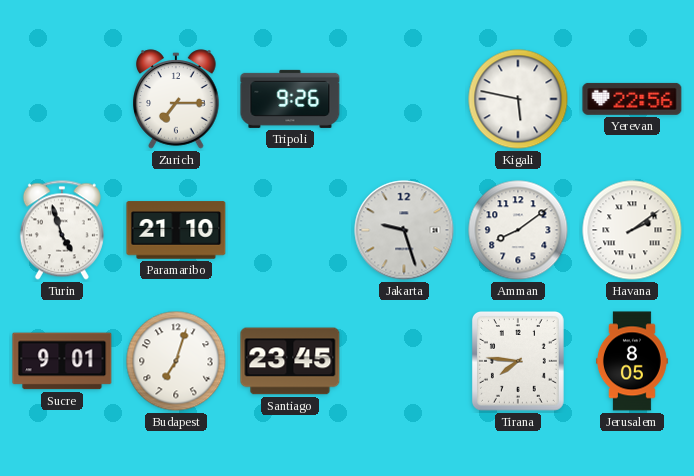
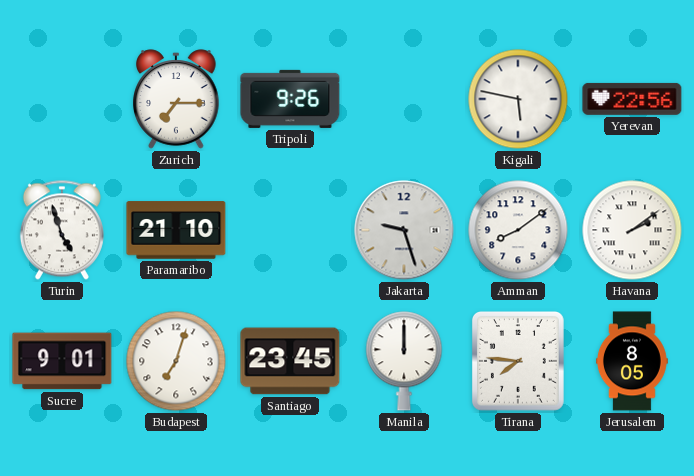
Manila: none -> 12:00 (404, 361)
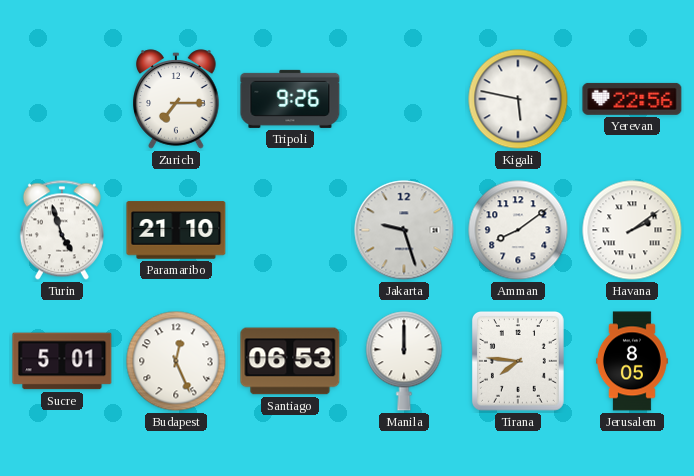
Sucre: 9:01 -> 5:01 (62, 361)
Budapest: 7:03 -> 12:26 (176, 361)
Santiago: 23:45 -> 06:53 (290, 361)
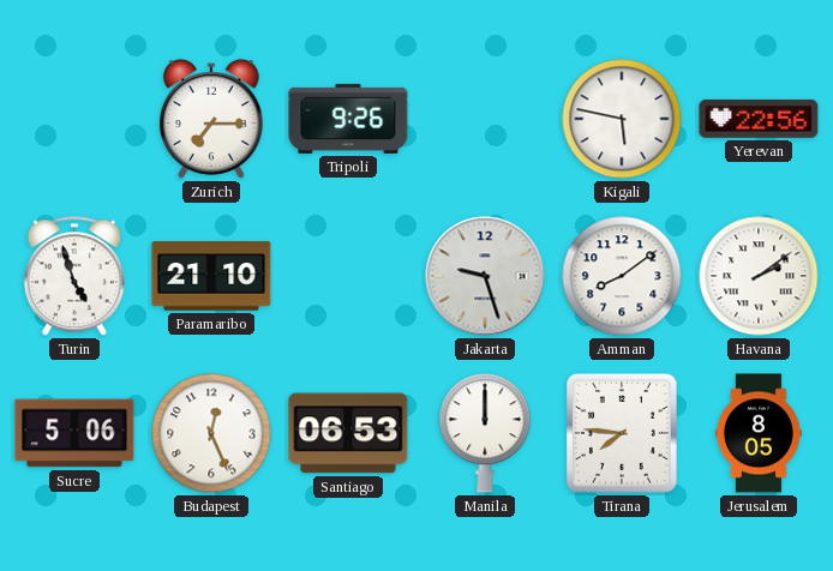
Sucre: 5:01 -> 5:06 (74, 433)
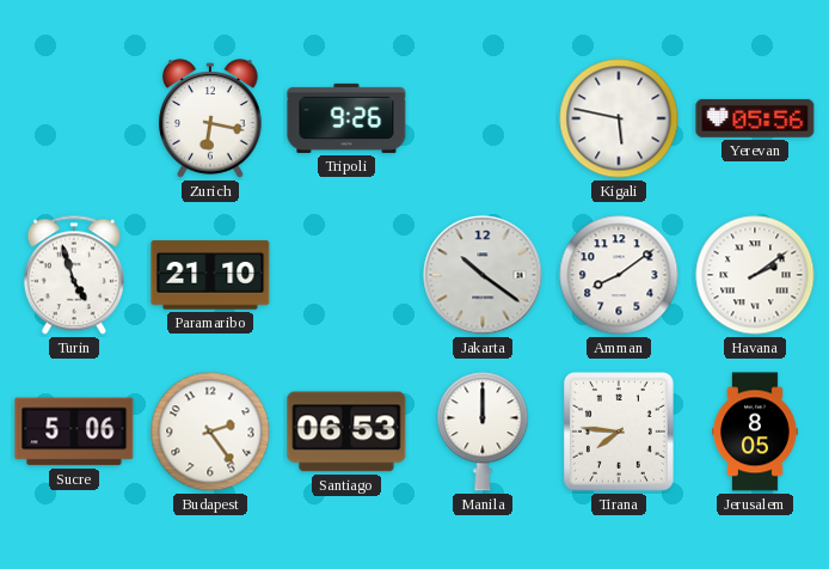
Zurich: 7:15 -> 6:17 (210, 118)
Yerevan: 22:56 -> 05:56 (755, 118)
Jakarta: 9:27 -> 10:21 (483, 275)
Budapest: 12:26 -> 2:24 (210, 432)
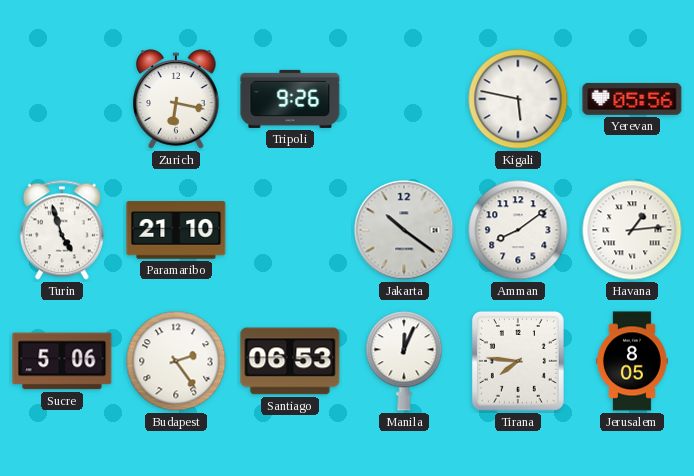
Havana: 2:09 -> 1:14 (632, 230)
Manila: 12:00 -> 12:04 (404, 361)
